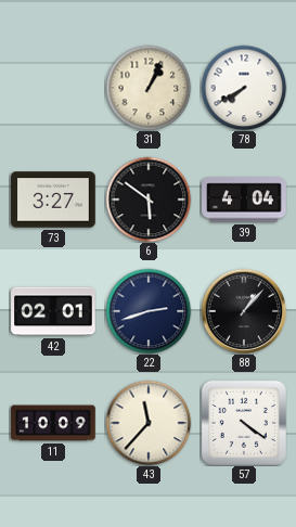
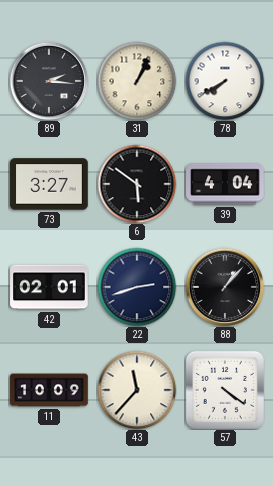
89: none -> 2:16 (49, 81)
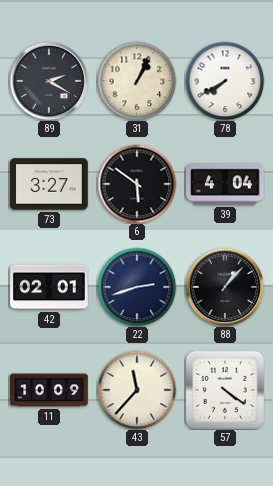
89: 2:16 -> 2:20 (49, 81)
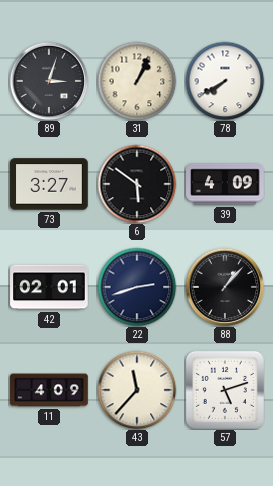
89: 2:20 -> 3:03 (49, 81)
39: 4:04 -> 4:09 (225, 184)
11: 10:09 -> 4:09 (49, 390)
57: 4:21 -> 5:12 (225, 390)
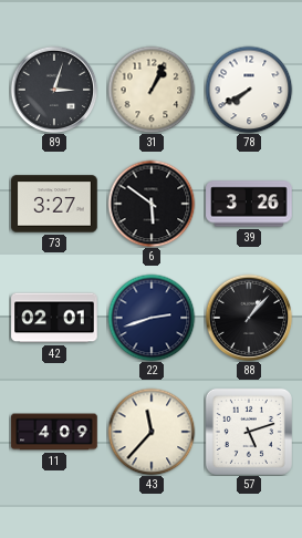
39: 4:09 -> 3:26 (249, 204)
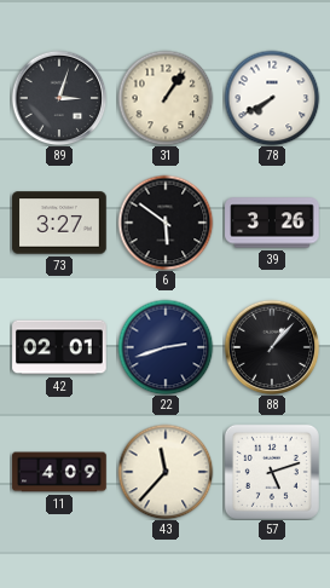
31: 1:04 -> 1:06 (166, 98)
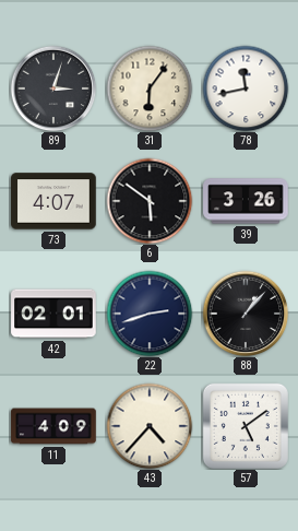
31: 1:06 -> 6:06 (150, 88)
78: 7:40 -> 11:43 (246, 88)
73: 3:27 -> 4:07 (53, 201)
43: 11:37 -> 4:37 (150, 426)
57: 5:12 -> 5:09 (246, 426)
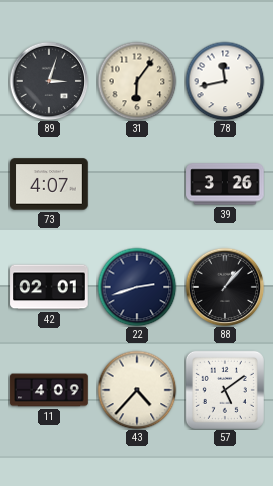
6: 5:51 -> none (150, 201)
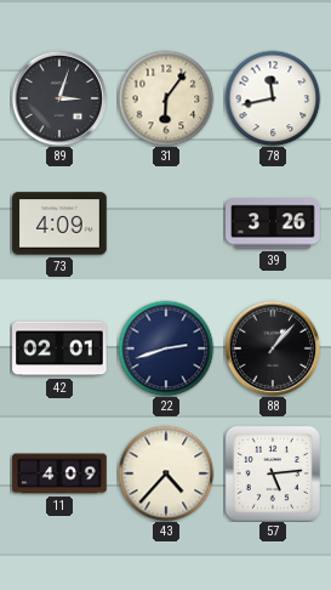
73: 4:07 -> 4:09 (59, 223)
57: 5:09 -> 5:14 (273, 473)
